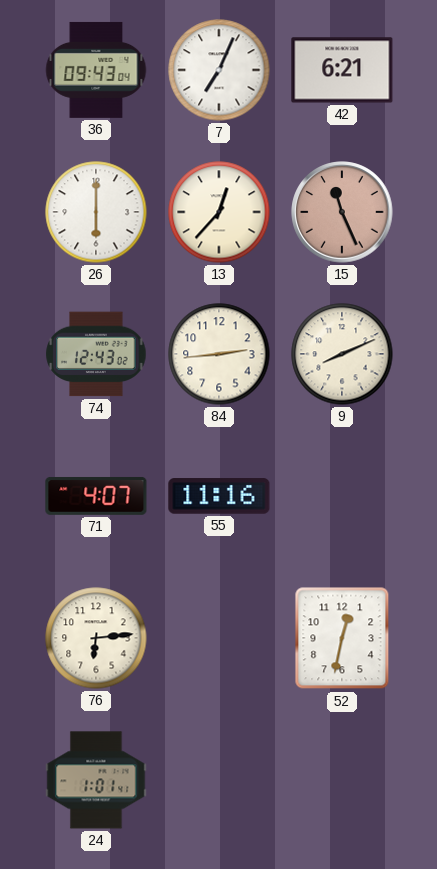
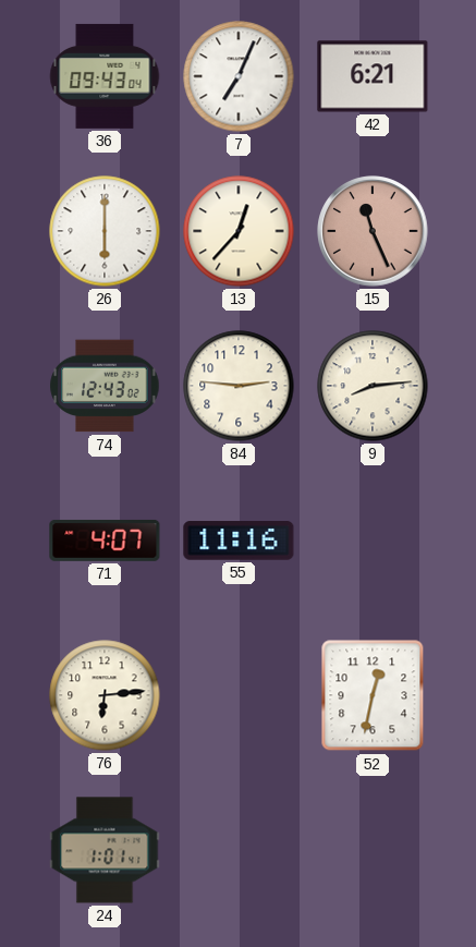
84: 2:44 -> 2:46 (239, 386)
9: 8:11 -> 8:14 (373, 386)
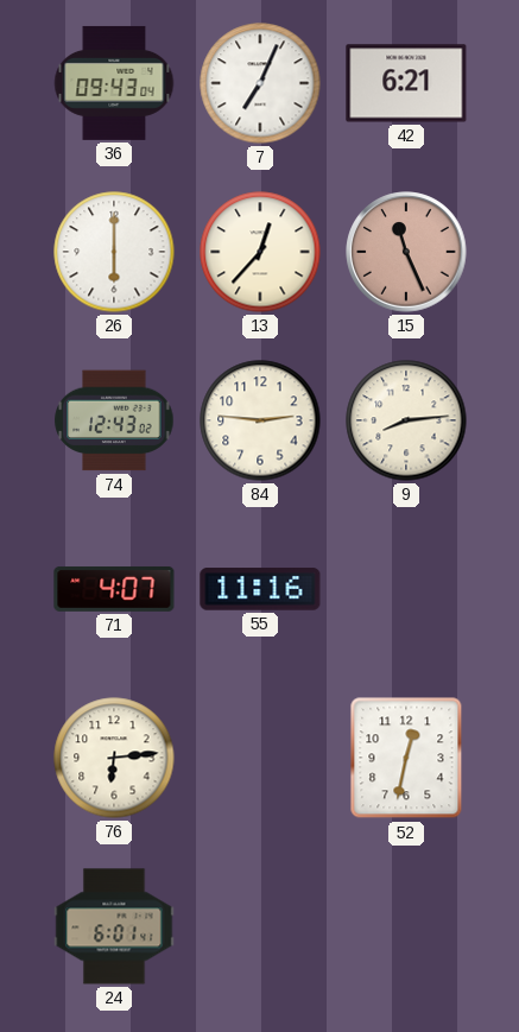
24: 1:01 -> 6:01 (114, 926)
